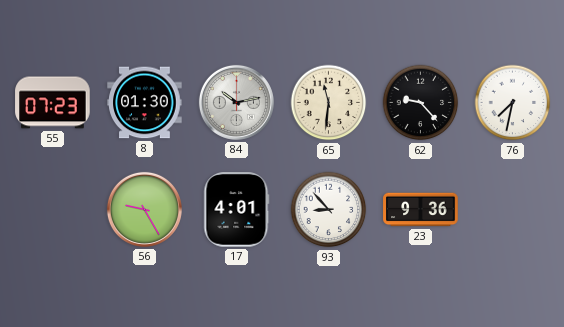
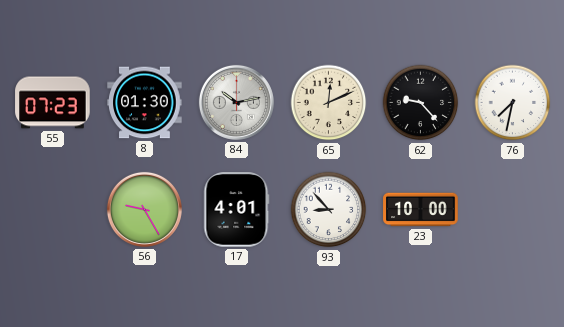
65: 11:31 -> 12:11 (329, 103)
23: 9:36 -> 10:00 (421, 210)
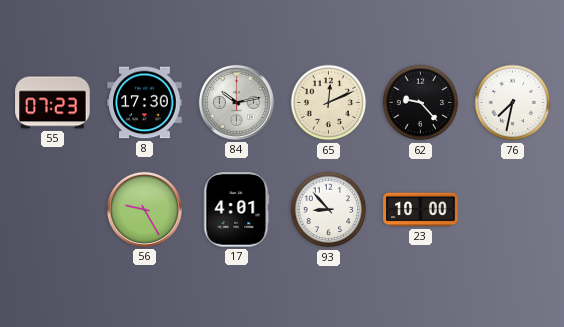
8: 01:30 -> 17:30 (145, 103)
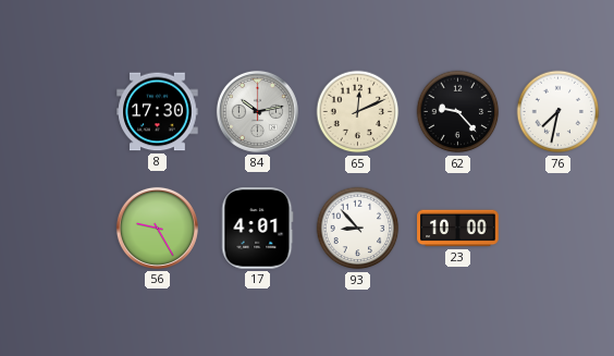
55: 07:23 -> none (53, 103)
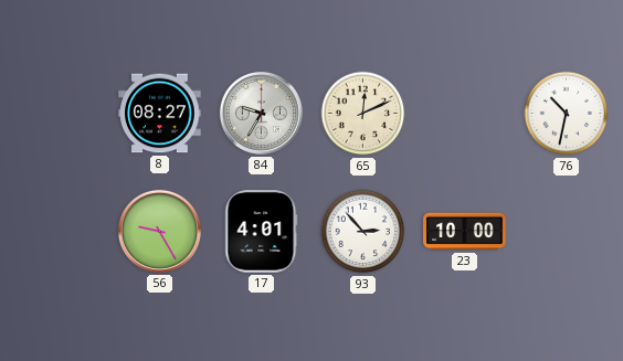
8: 17:30 -> 08:27 (160, 114)
84: 10:13 -> 9:35 (261, 113)
62: 9:23 -> none (458, 112)
76: 7:32 -> 10:32 (567, 114)
93: 8:53 -> 2:53 (363, 232)
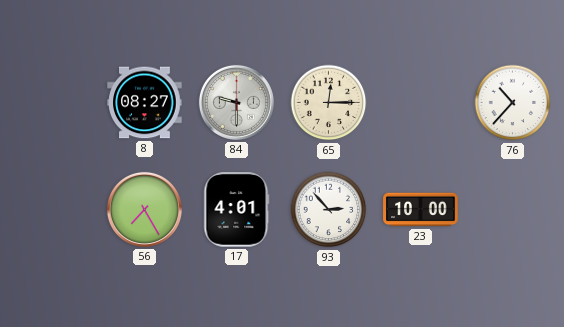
84: 9:35 -> 9:30 (236, 102)
65: 12:11 -> 12:15 (329, 103)
76: 10:32 -> 10:37 (513, 103)
56: 9:25 -> 7:25 (144, 209)
